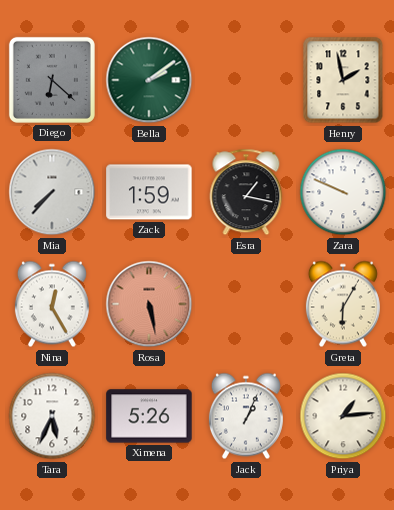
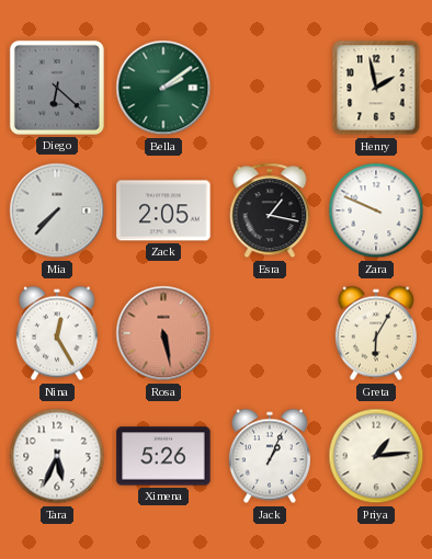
Zack: 1:59 -> 2:05 (163, 210)
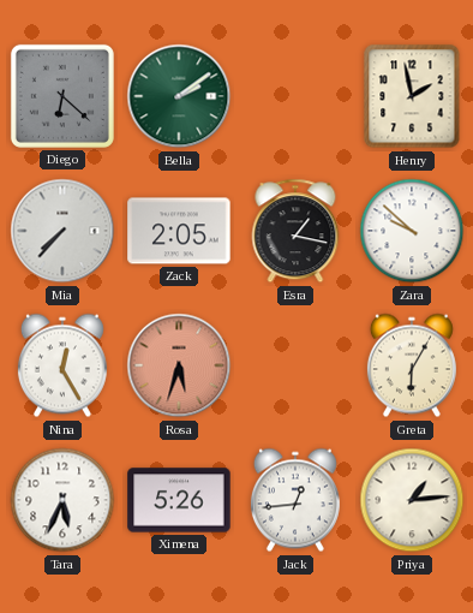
Zara: 9:49 -> 9:52 (412, 231)
Rosa: 5:28 -> 5:33 (179, 365)
Jack: 1:04 -> 12:44 (295, 500)
